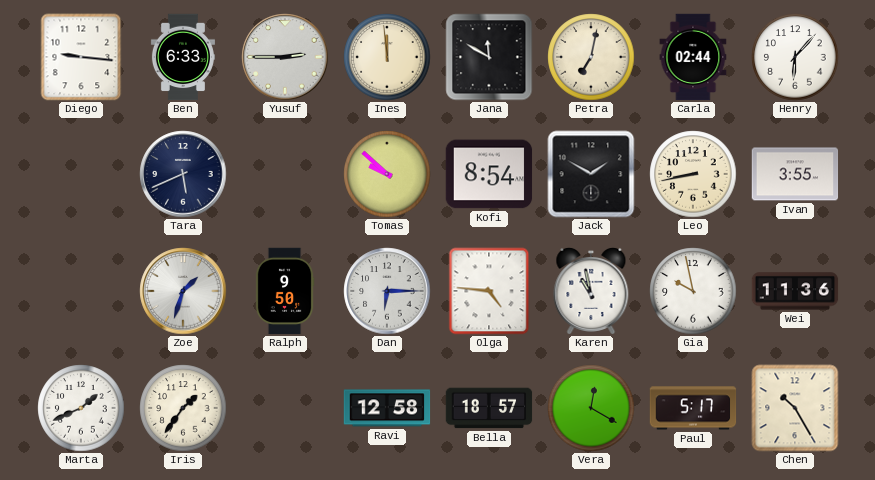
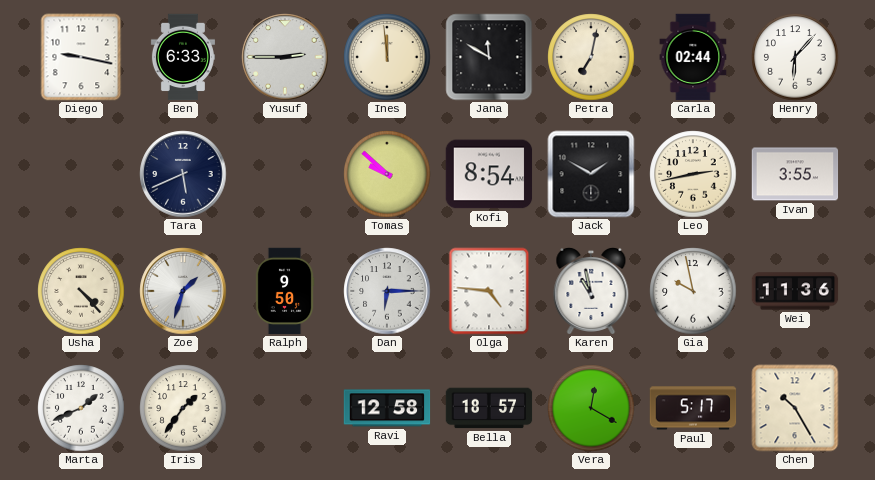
Diego: 9:16 -> 9:17 (81, 57)
Leo: 8:43 -> 2:43 (693, 174)
Usha: none -> 4:23 (81, 291)
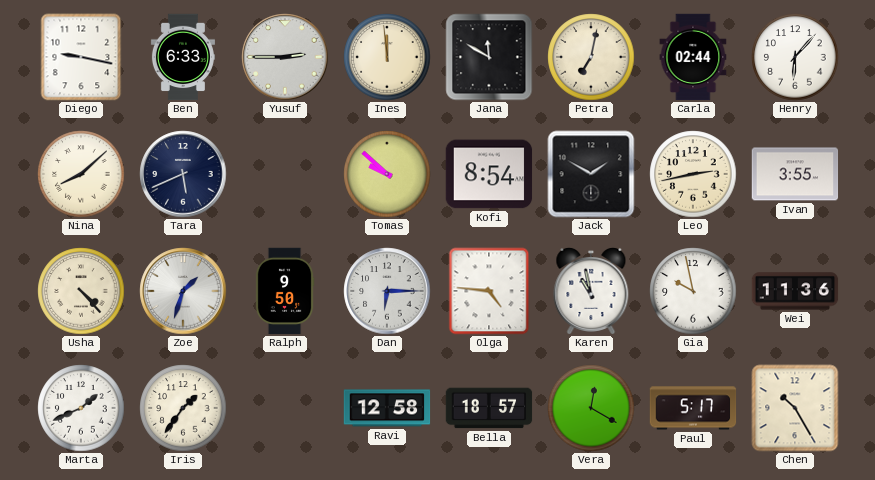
Nina: none -> 8:08 (81, 174)
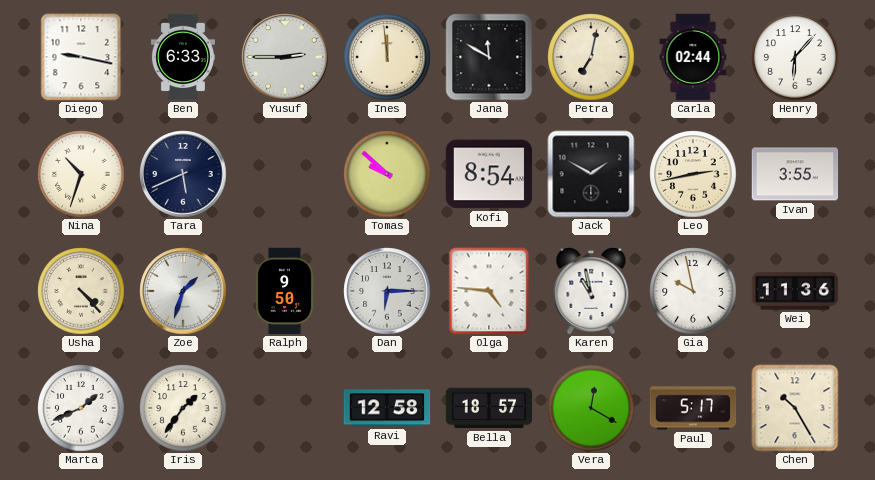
Nina: 8:08 -> 10:33 (81, 174)
